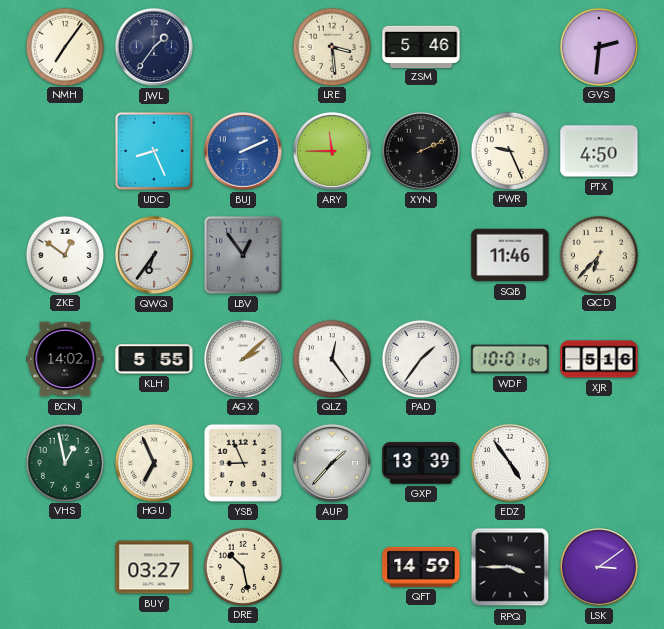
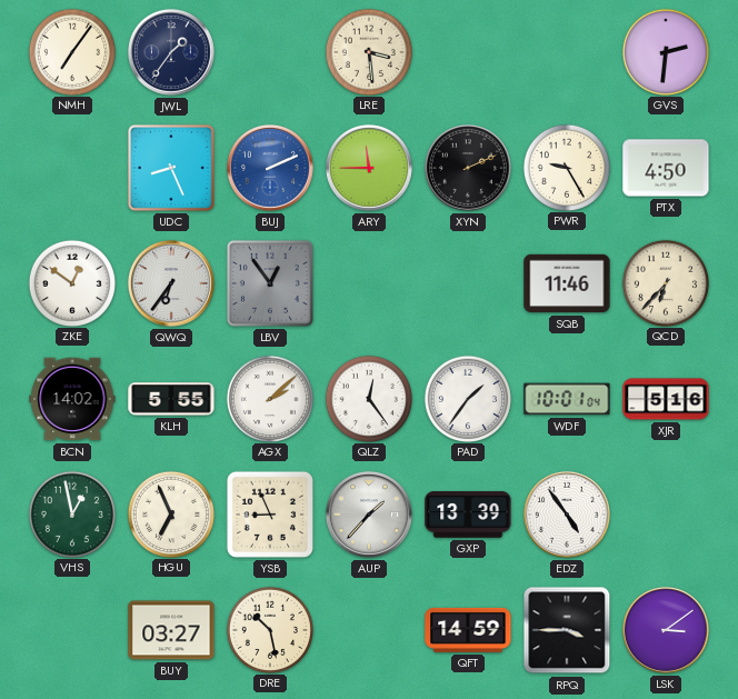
ZSM: 5:46 -> none (421, 46)
PWR: 9:26 -> 9:25 (566, 167)
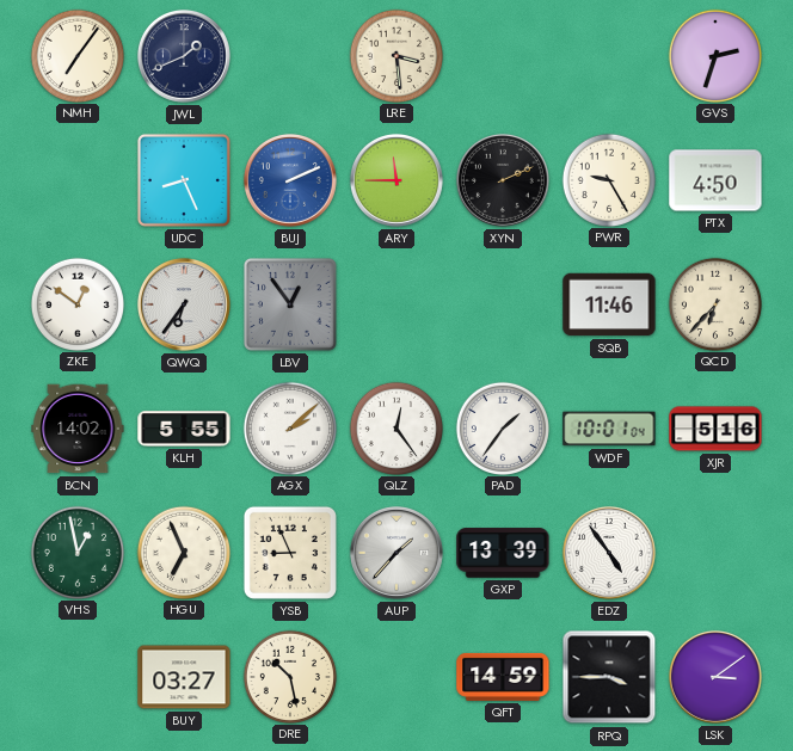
JWL: 1:36 -> 1:41 (184, 56)
GVS: 2:31 -> 2:33 (714, 55)
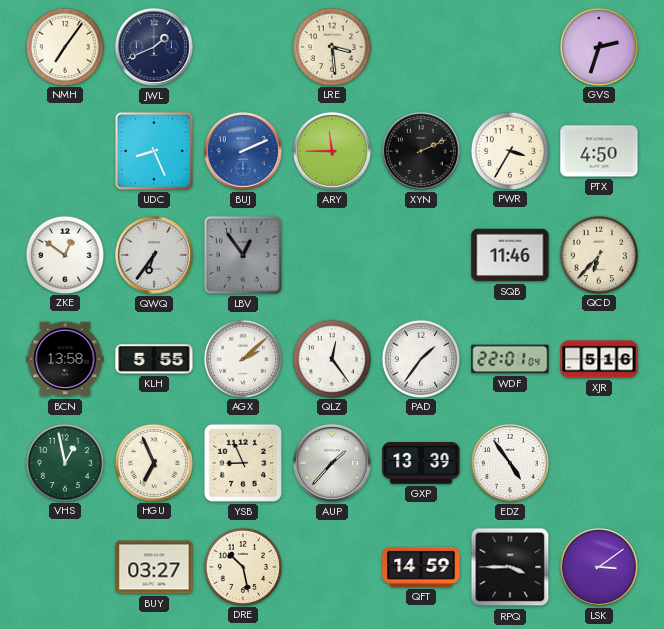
PWR: 9:25 -> 3:35 (509, 150)
BCN: 14:02 -> 13:58 (65, 359)
WDF: 10:01 -> 22:01 (510, 359)
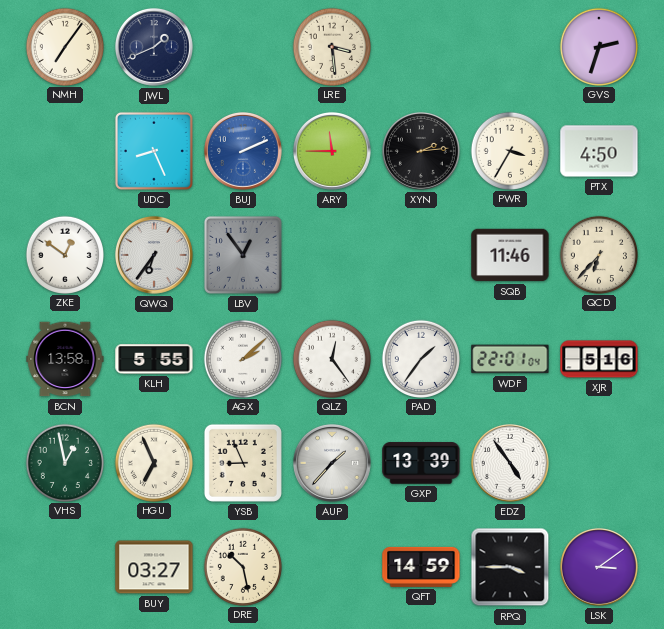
XYN: 2:11 -> 2:14 (421, 151)
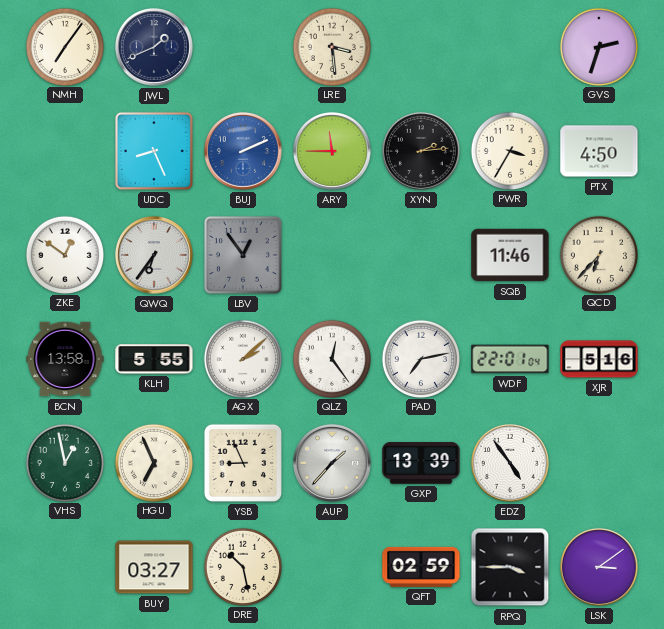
PAD: 1:36 -> 7:13 (420, 358)
QFT: 14:59 -> 02:59 (421, 567)
